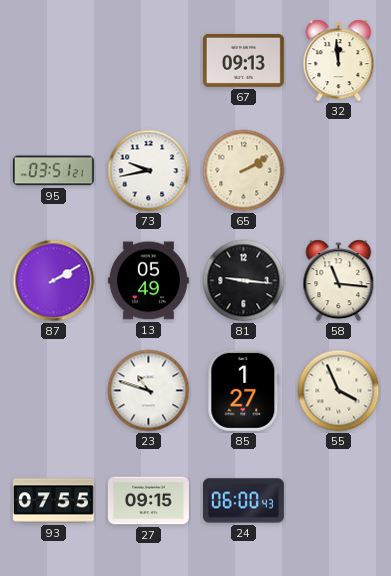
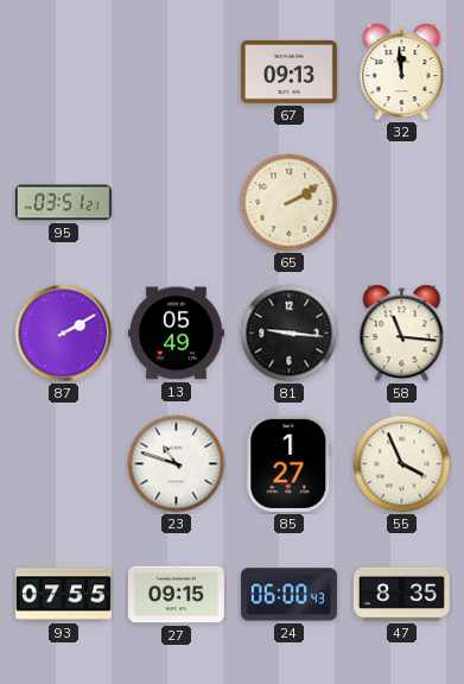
73: 9:43 -> none (149, 171)
47: none -> 8:35 (401, 594)
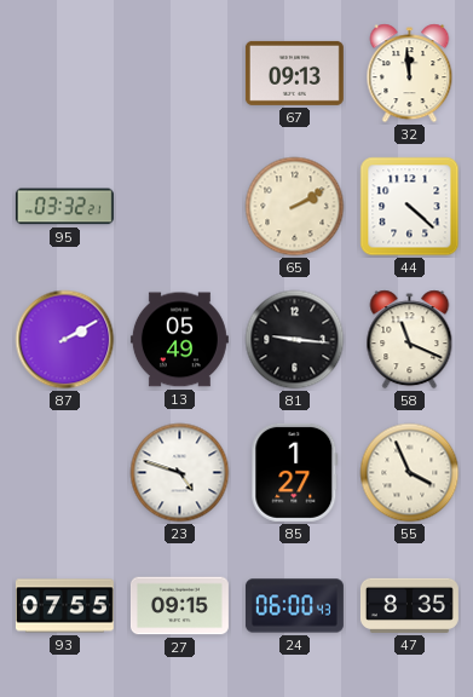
95: 03:51 -> 03:32 (64, 207)
44: none -> 4:22 (410, 207)
58: 11:16 -> 11:19 (410, 340)
23: 10:48 -> 4:48 (180, 473)
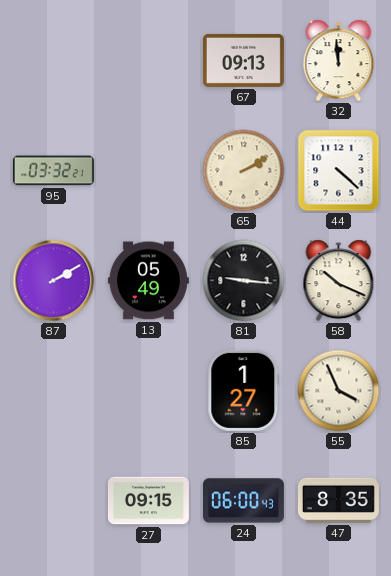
58: 11:19 -> 10:19 (339, 281)
23: 4:48 -> none (180, 473)
93: 07:55 -> none (64, 606)
